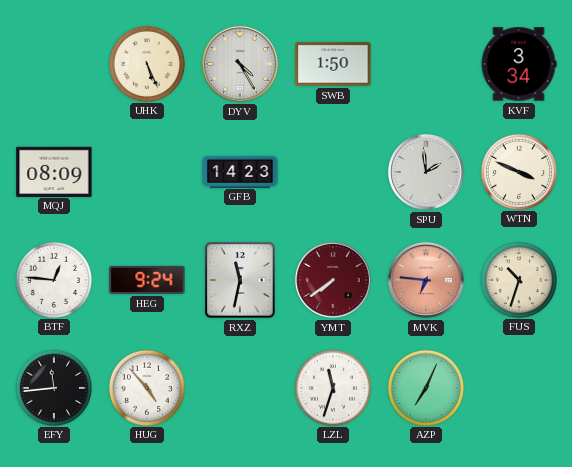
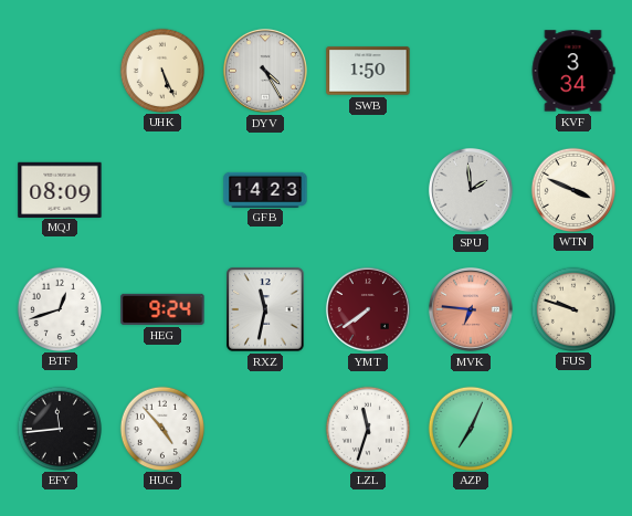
BTF: 12:46 -> 12:42 (59, 308)
FUS: 10:33 -> 9:48 (572, 308)
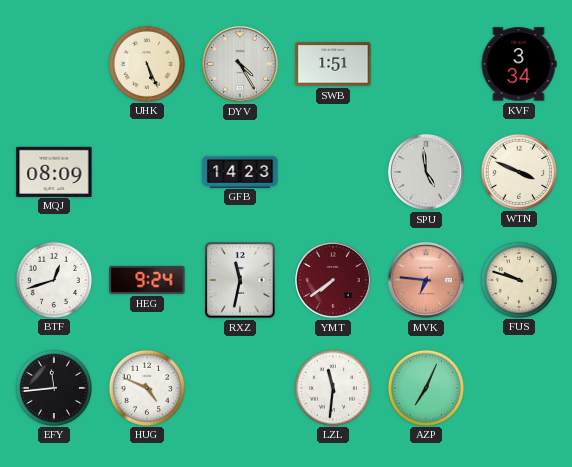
SWB: 1:50 -> 1:51 (333, 64)
SPU: 1:59 -> 4:59 (426, 172)
HUG: 4:53 -> 4:49 (146, 387)
LZL: 11:33 -> 11:31 (332, 387)
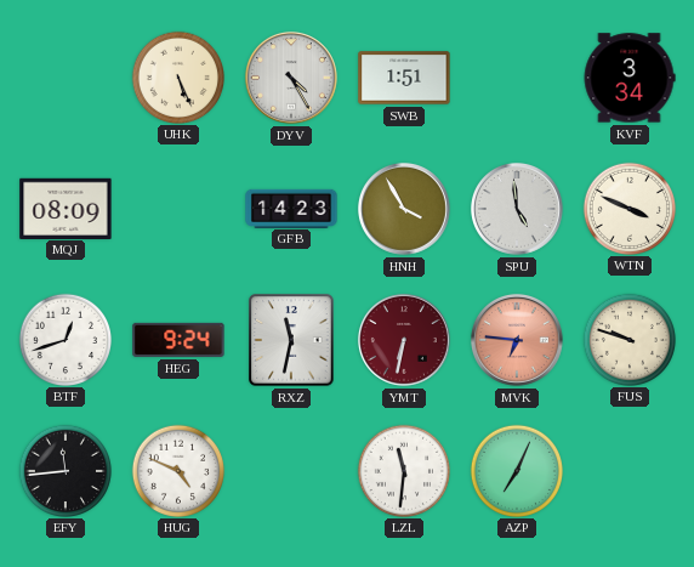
HNH: none -> 3:55 (404, 209)
YMT: 7:39 -> 6:32 (404, 340)
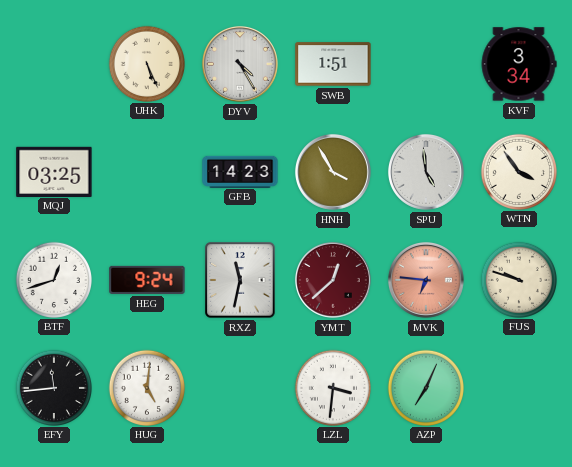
MQJ: 08:09 -> 03:25 (54, 171)
WTN: 3:49 -> 3:54 (518, 171)
YMT: 6:32 -> 12:38 (333, 280)
HUG: 4:49 -> 5:01 (146, 387)
LZL: 11:31 -> 3:31 (332, 387)
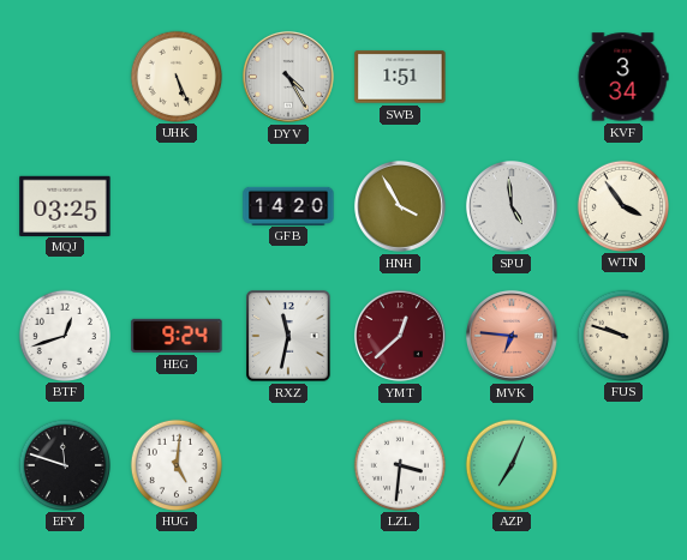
GFB: 14:23 -> 14:20 (288, 205)
EFY: 11:44 -> 11:48 (64, 464)
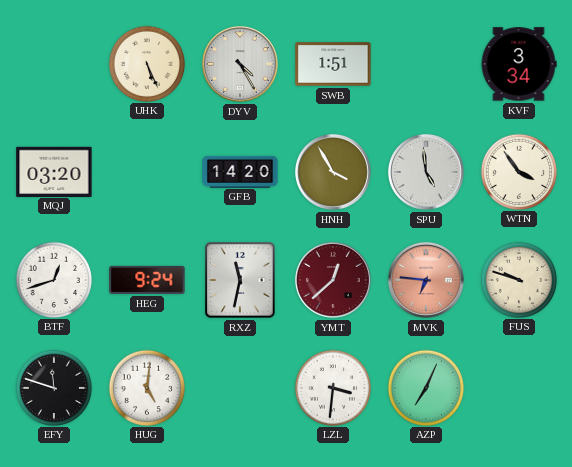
MQJ: 03:25 -> 03:20 (54, 171)
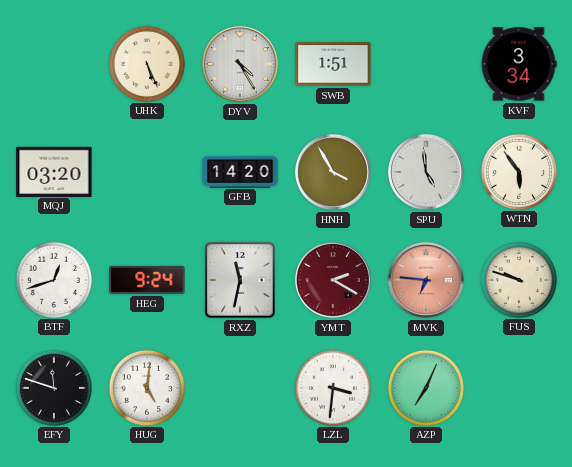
WTN: 3:54 -> 5:54 (518, 171)
YMT: 12:38 -> 2:20 (333, 280)
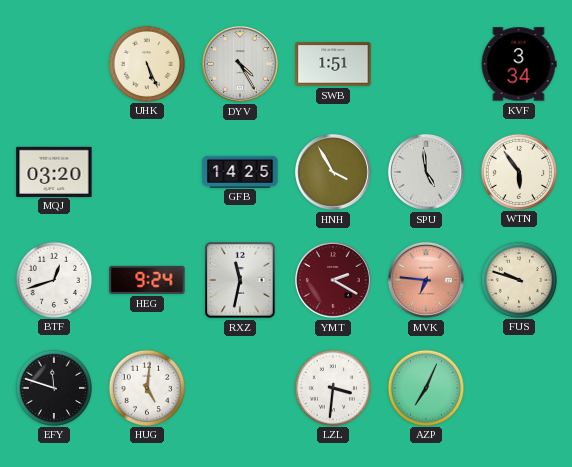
GFB: 14:20 -> 14:25 (240, 171)
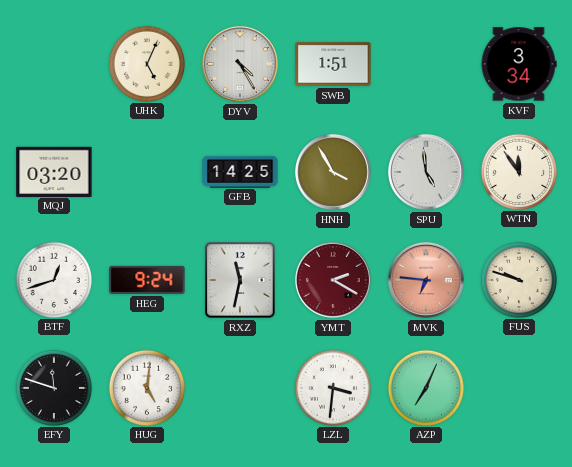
UHK: 5:26 -> 5:04 (146, 63)
WTN: 5:54 -> 11:54 (518, 171)
